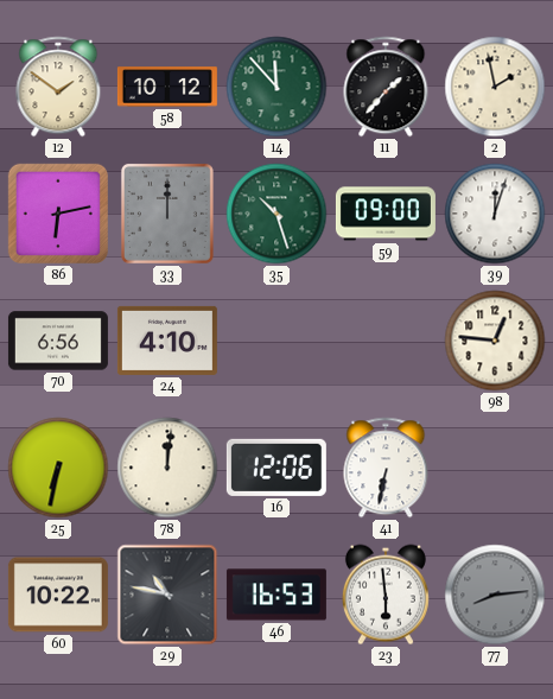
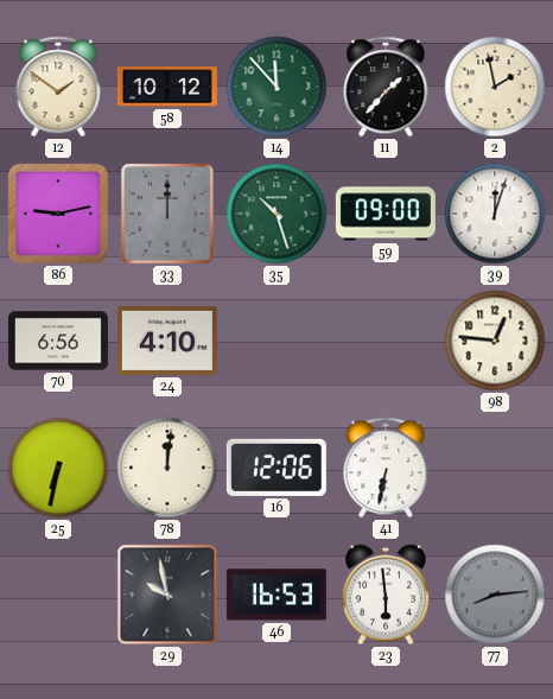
86: 6:13 -> 9:13 (58, 214)
60: 10:22 -> none (58, 595)
29: 10:47 -> 9:58 (167, 595)
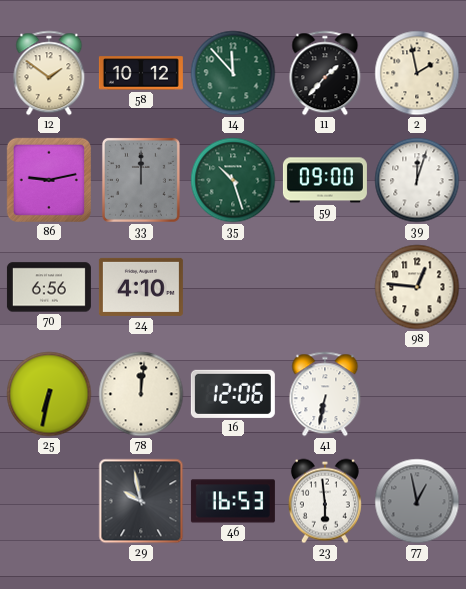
77: 8:14 -> 12:58 (417, 501)
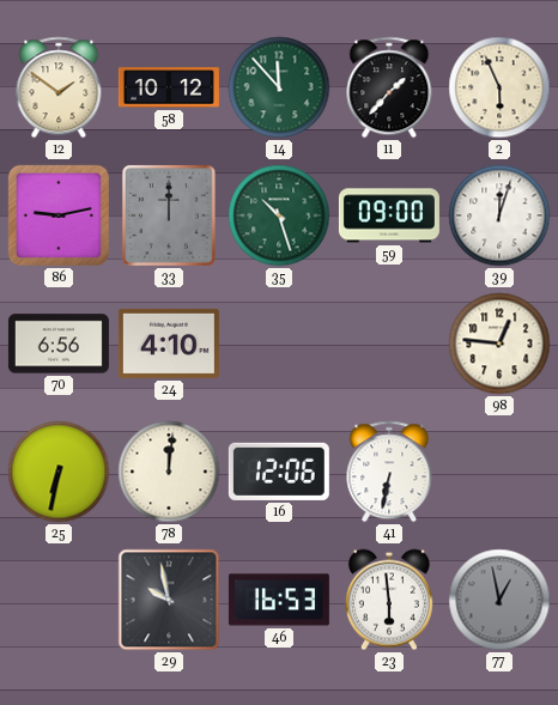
2: 1:58 -> 5:56 (499, 87)
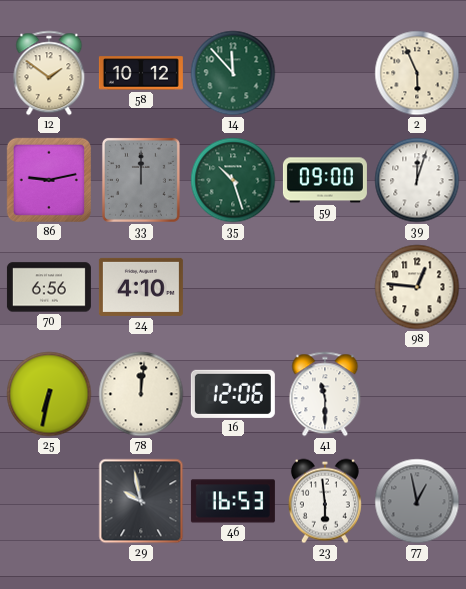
11: 1:37 -> none (389, 87)
41: 6:32 -> 11:30 (325, 394)
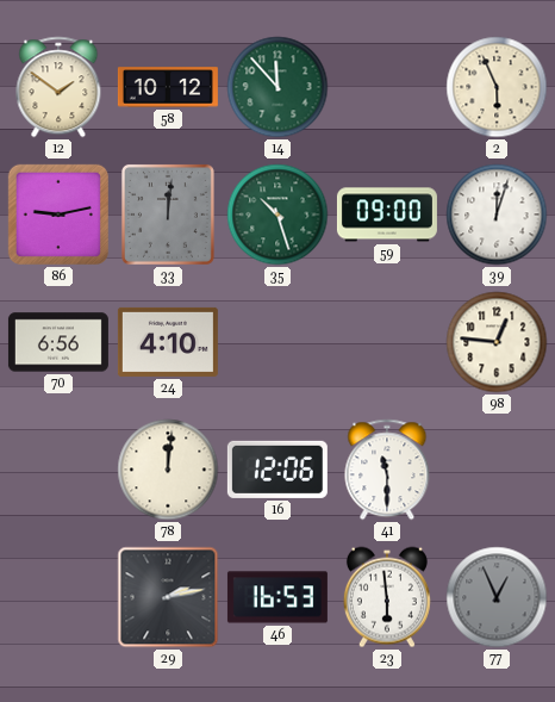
33: 12:00 -> 12:01 (168, 215)
25: 6:32 -> none (49, 394)
29: 9:58 -> 2:13 (168, 597)
77: 12:58 -> 12:56 (497, 597)
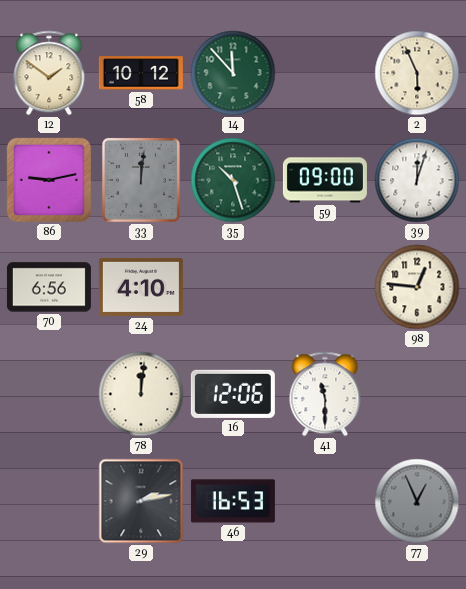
23: 5:59 -> none (387, 597)
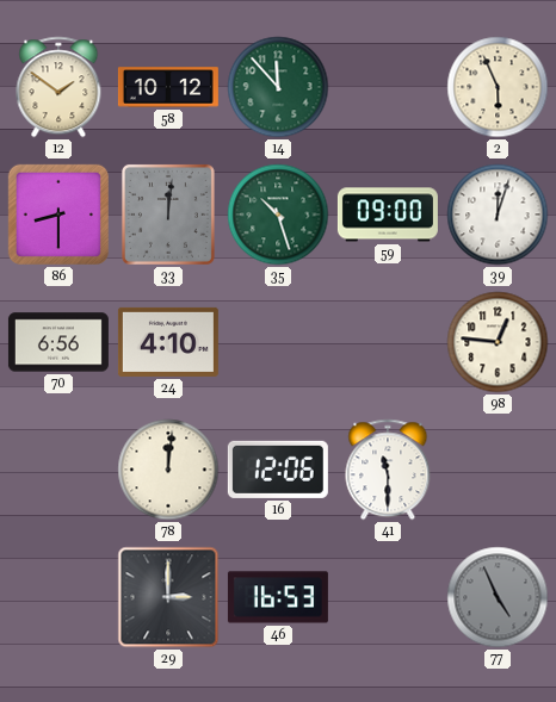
86: 9:13 -> 8:30 (58, 215)
29: 2:13 -> 3:00 (168, 597)
77: 12:56 -> 4:56 (498, 597)
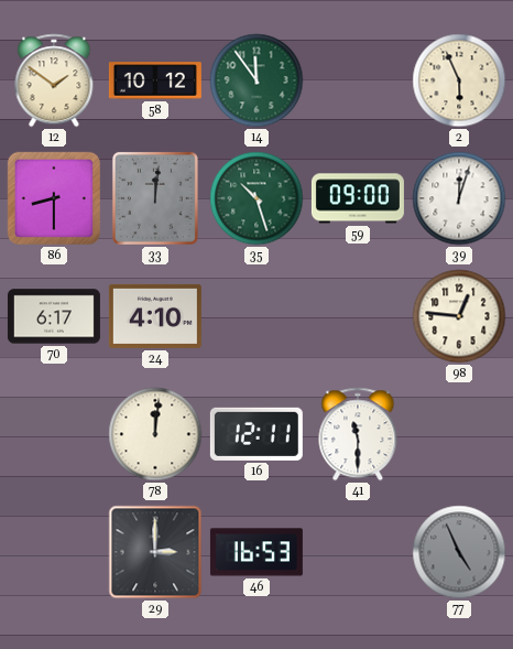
14: 11:53 -> 11:54 (256, 80)
70: 6:56 -> 6:17 (54, 316)
16: 12:06 -> 12:11 (256, 434)
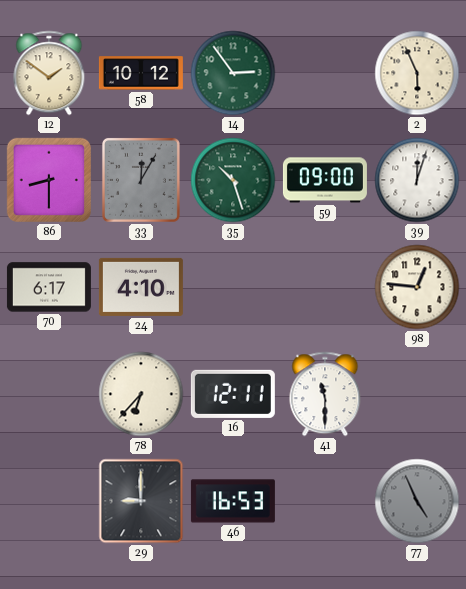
14: 11:54 -> 2:54 (233, 73)
33: 12:01 -> 12:05 (141, 180)
78: 12:01 -> 6:37 (141, 394)
29: 3:00 -> 9:00 (141, 501)
